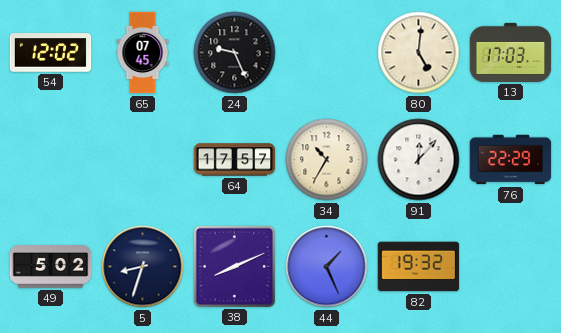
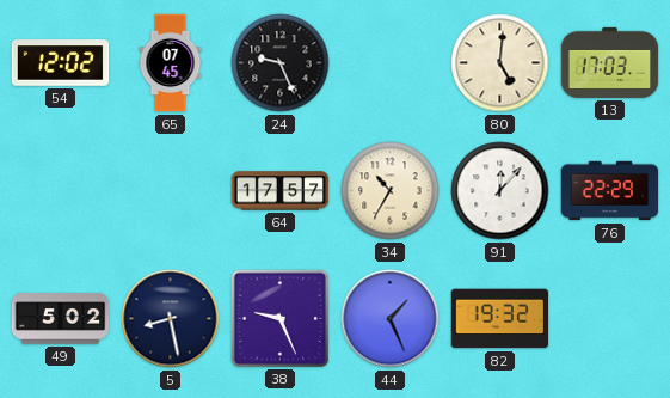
5: 8:33 -> 8:28 (171, 319)
38: 8:11 -> 9:26 (279, 318)
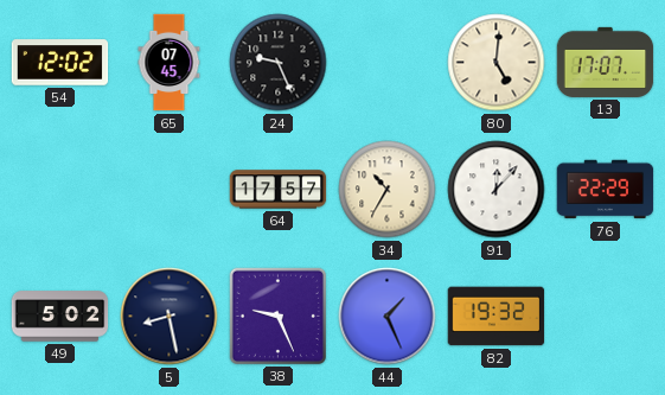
13: 17:03 -> 17:07 (606, 62)
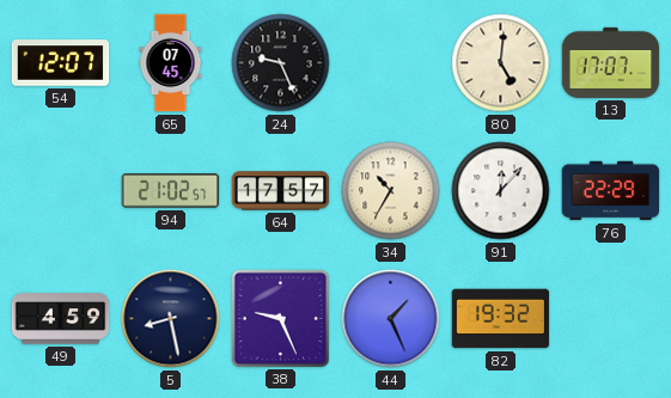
54: 12:02 -> 12:07 (61, 63)
94: none -> 21:02 (171, 191)
49: 5:02 -> 4:59 (61, 319)
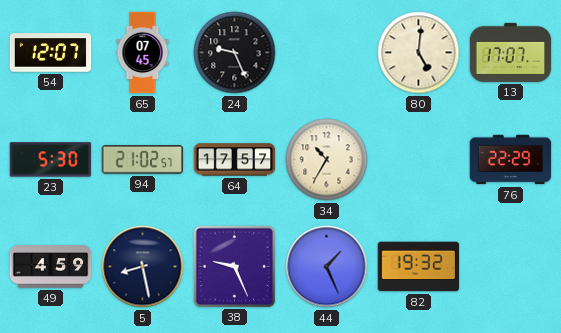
23: none -> 5:30 (51, 160)
91: 12:07 -> none (501, 191)
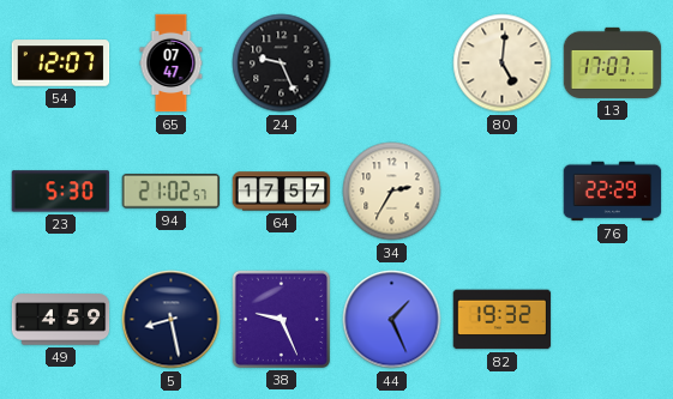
65: 07:45 -> 07:47 (172, 64)
34: 10:35 -> 2:35 (392, 192)
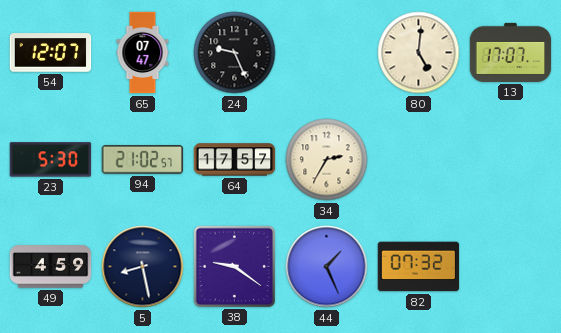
76: 22:29 -> none (613, 192)
38: 9:26 -> 9:21 (234, 266)
82: 19:32 -> 07:32 (419, 267)
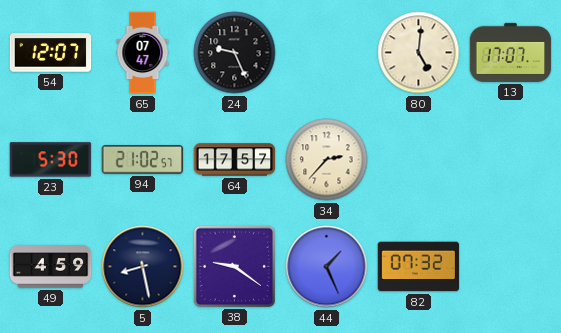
34: 2:35 -> 2:37 (327, 160)
